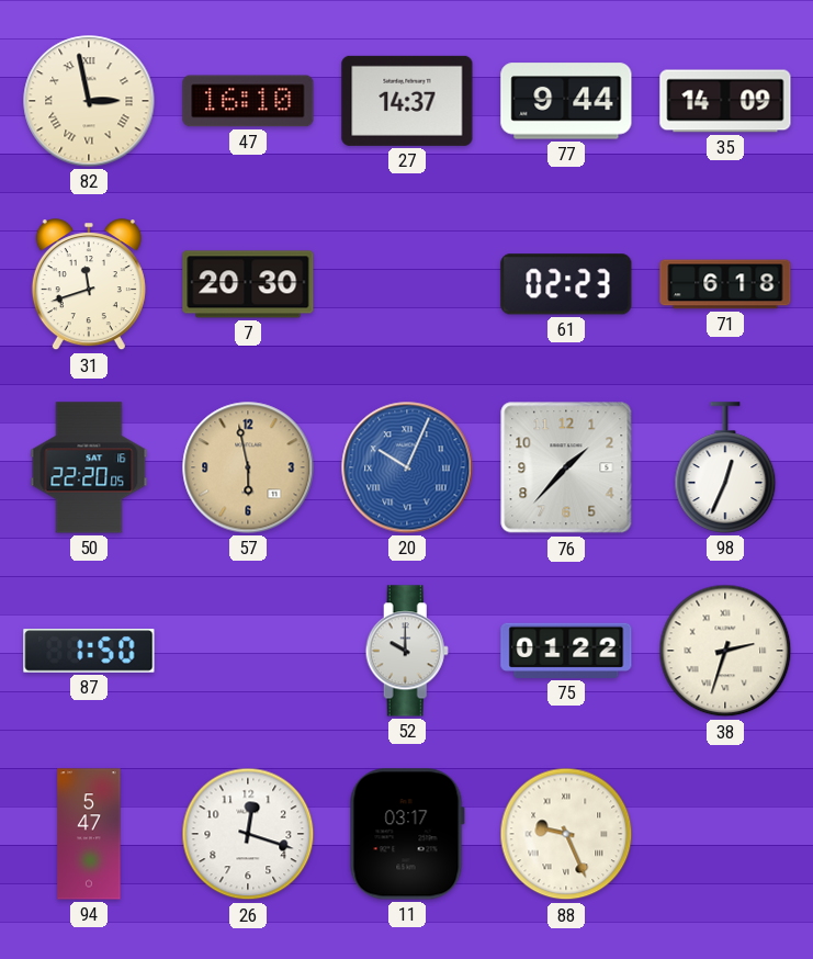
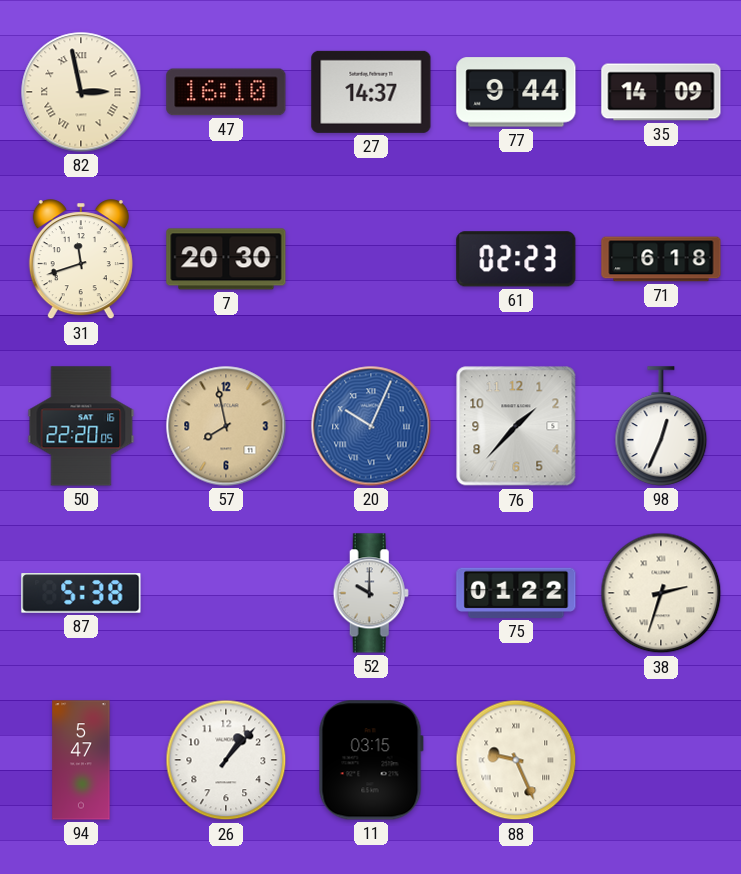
57: 5:58 -> 7:58 (226, 426)
87: 1:50 -> 5:38 (81, 593)
26: 12:18 -> 1:07 (226, 760)
11: 03:17 -> 03:15 (371, 760)
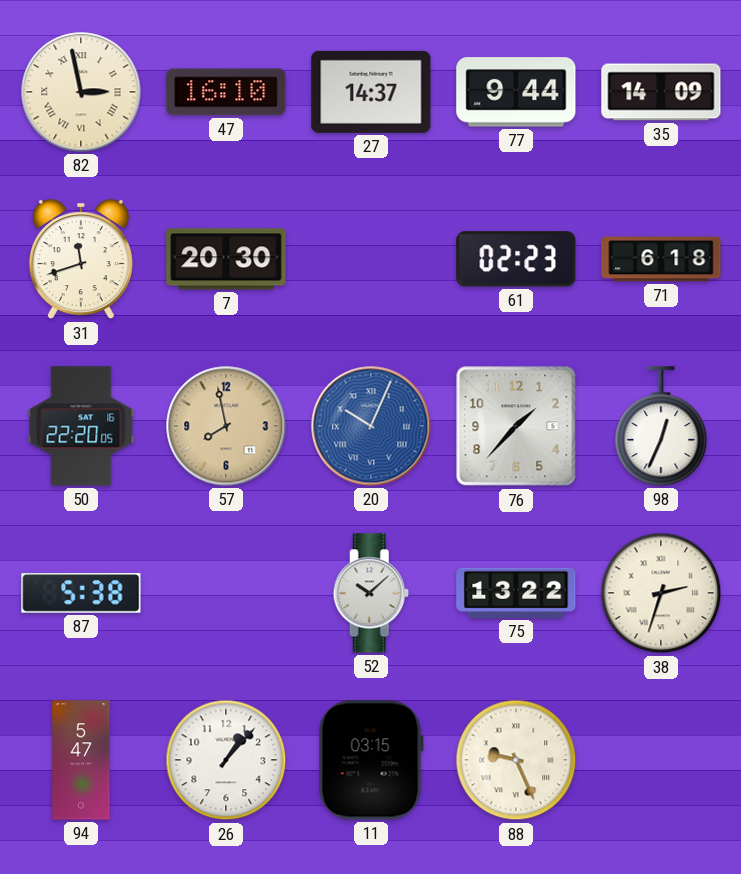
52: 10:00 -> 10:08 (371, 593)
75: 01:22 -> 13:22 (516, 593)
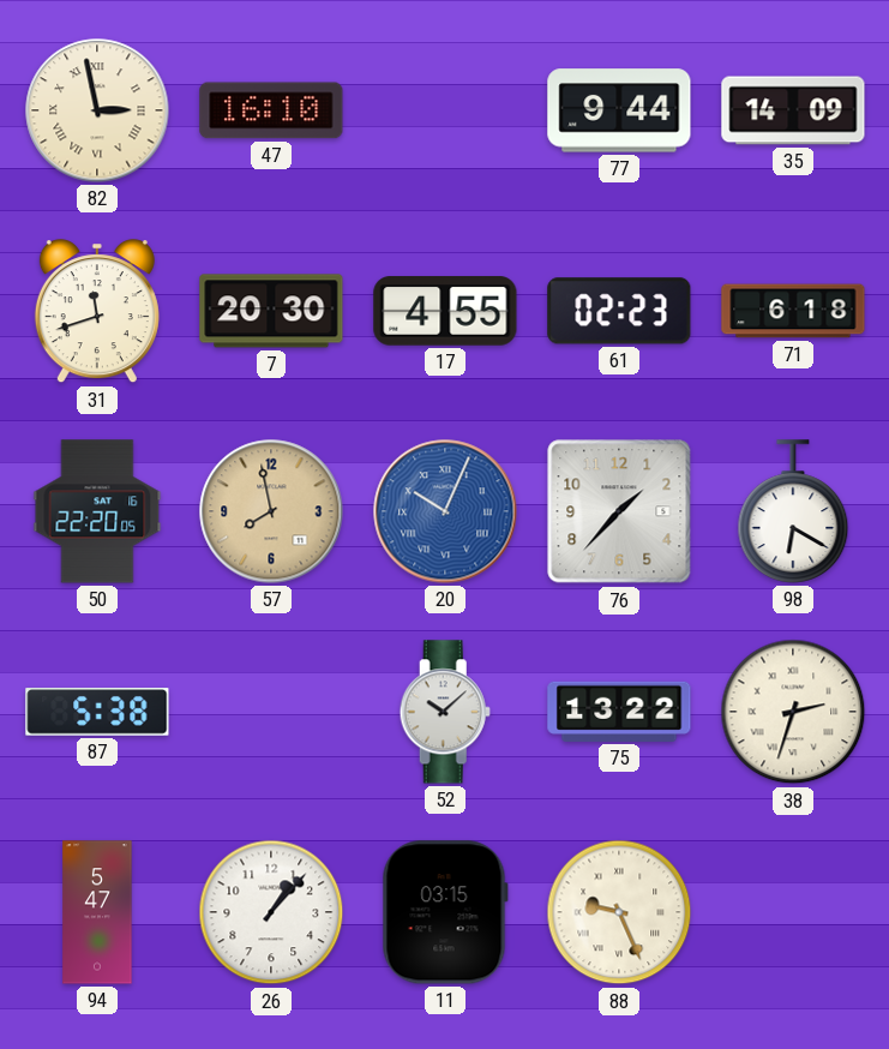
27: 14:37 -> none (371, 92)
17: none -> 4:55 (445, 311)
98: 12:34 -> 6:20 (793, 511)
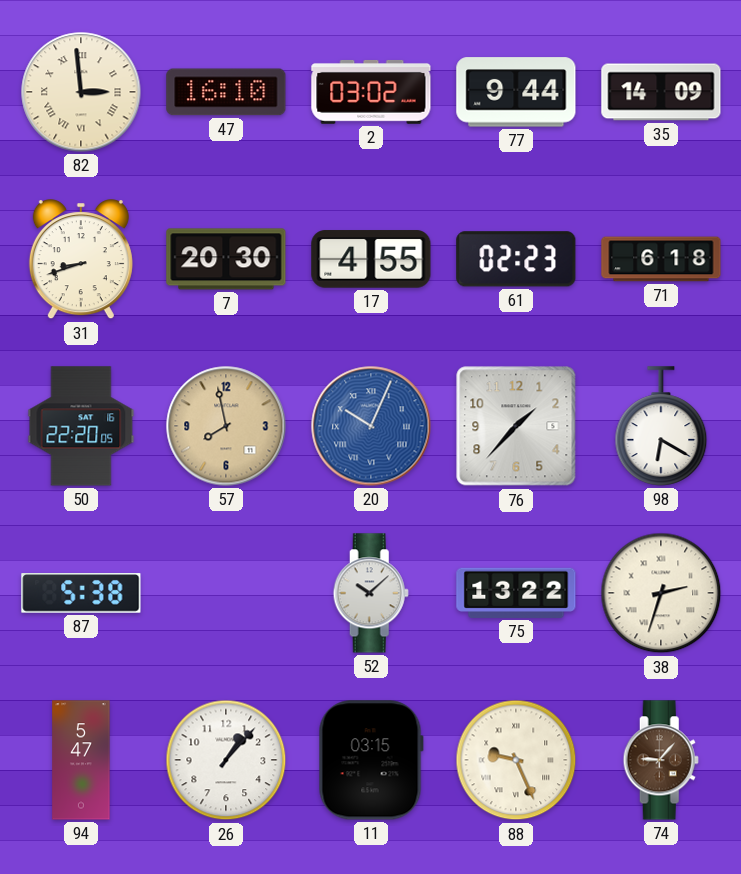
82: 2:58 -> 2:59 (81, 92)
2: none -> 03:02 (371, 92)
31: 11:42 -> 8:42 (81, 260)
74: none -> 9:07 (661, 760)
